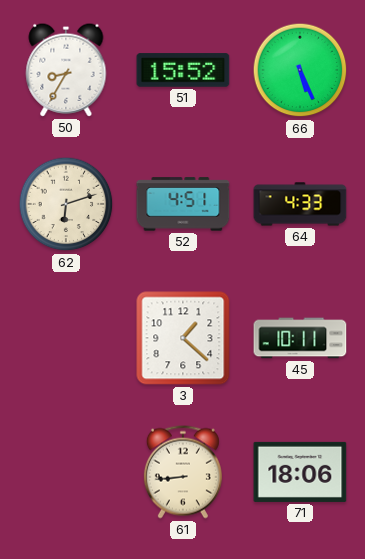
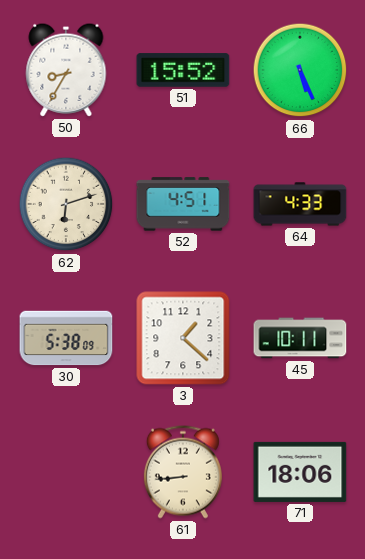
30: none -> 5:38 (66, 338)
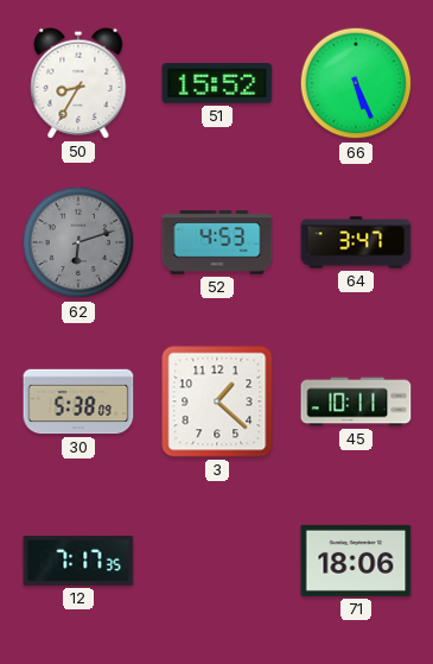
62 dial: cream -> grey (78, 242)
52: 4:51 -> 4:53 (217, 242)
64: 4:33 -> 3:47 (356, 242)
12: none -> 7:17 (78, 561)
61: 8:44 -> none (183, 472)
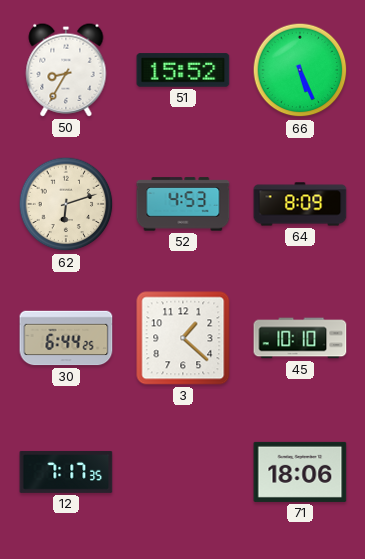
62 dial: grey -> cream (66, 204)
64: 3:47 -> 8:09 (300, 204)
30: 5:38 -> 6:44 (66, 338)
45: 10:11 -> 10:10 (300, 338)
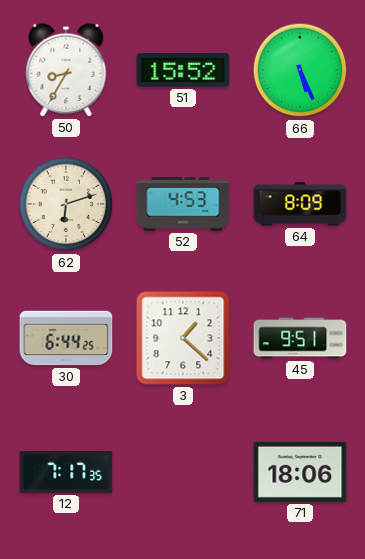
45: 10:10 -> 9:51 (300, 338)
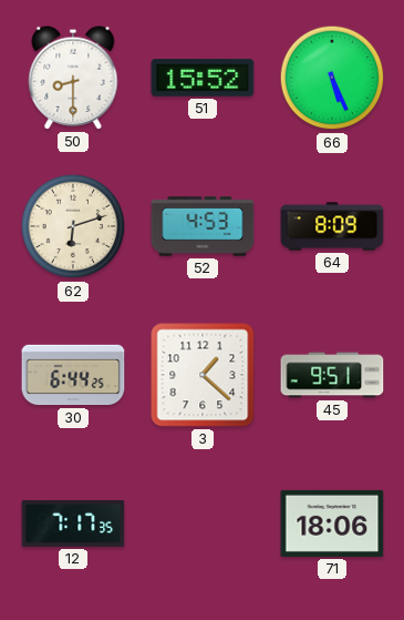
50: 8:35 -> 8:30 (73, 78)
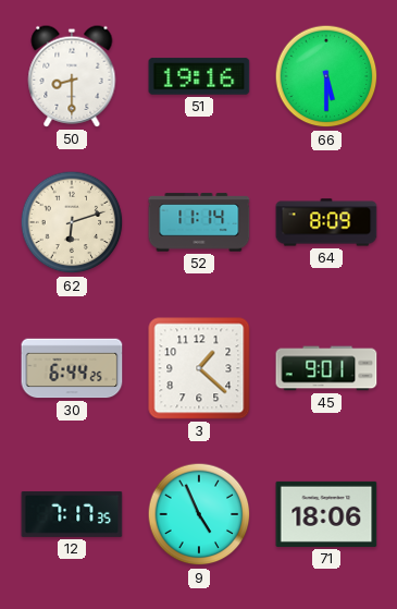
51: 15:52 -> 19:16 (199, 76)
66: 5:26 -> 5:30 (326, 76)
52: 4:53 -> 11:14 (199, 222)
45: 9:51 -> 9:01 (326, 368)
9: none -> 4:56 (199, 514)
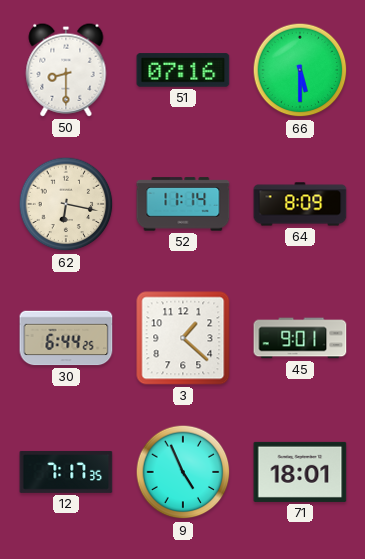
51: 19:16 -> 07:16 (183, 70)
62: 6:12 -> 6:17 (66, 204)
71: 18:06 -> 18:01 (300, 472)
